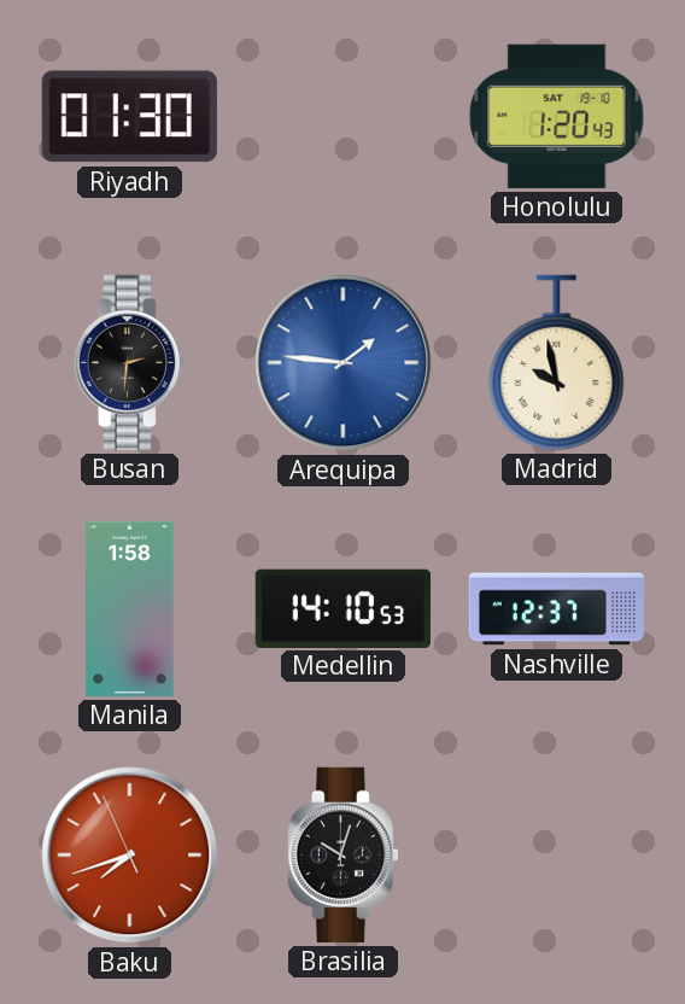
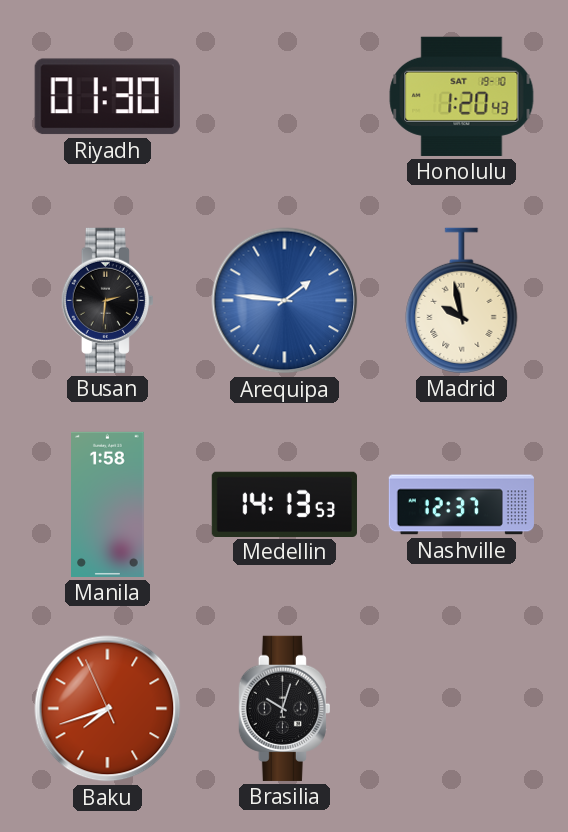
Medellin: 14:10 -> 14:13 (284, 504)
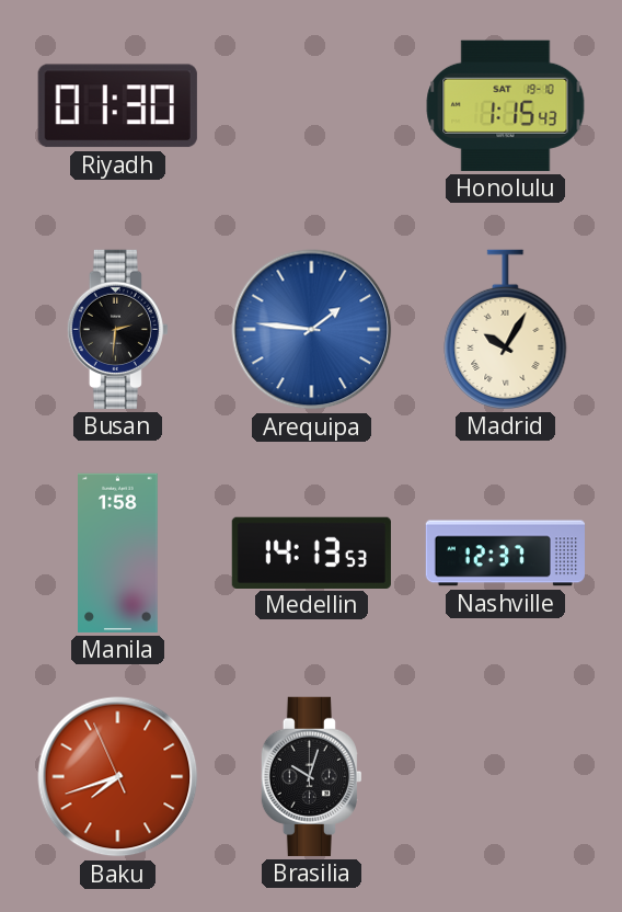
Honolulu: 1:20 -> 1:15 (506, 105)
Madrid: 9:58 -> 10:05 (506, 329)
